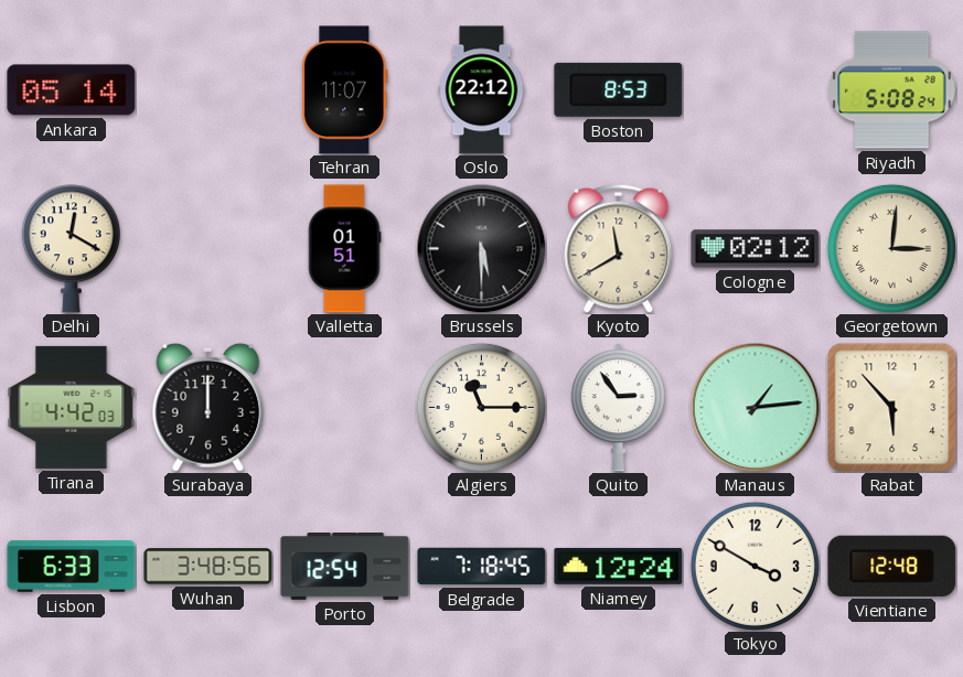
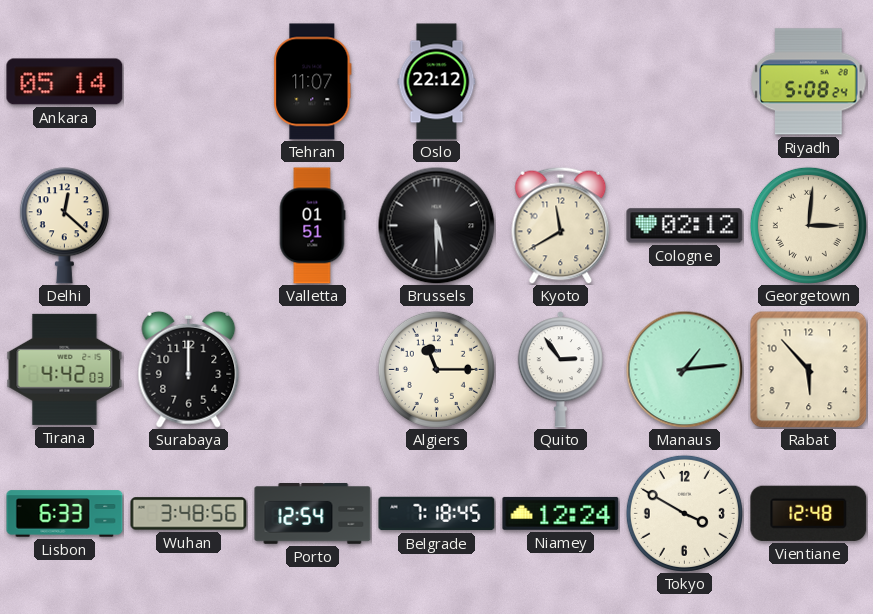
Boston: 8:53 -> none (619, 89)
Delhi: 12:20 -> 12:22 (64, 226)
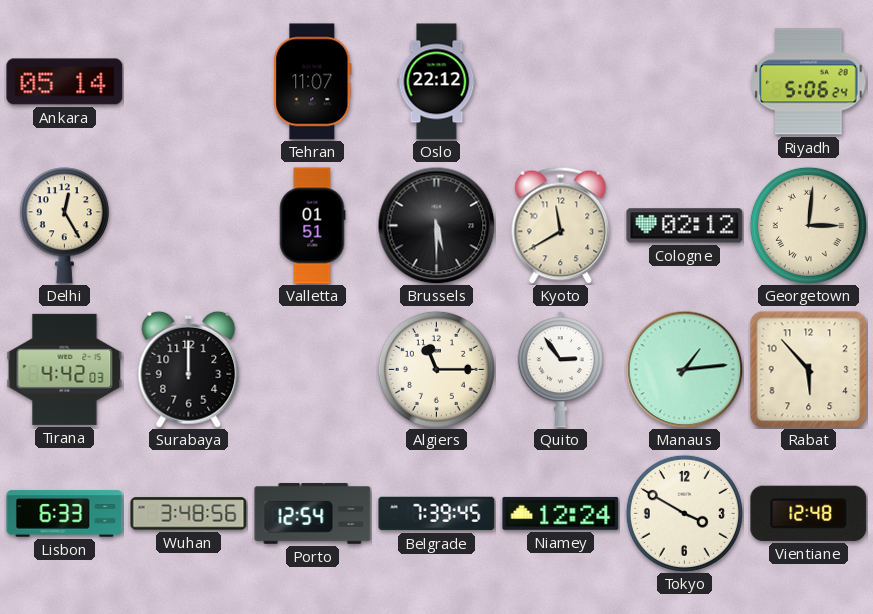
Riyadh: 5:08 -> 5:06 (809, 82)
Delhi: 12:22 -> 12:25 (64, 226)
Belgrade: 7:18 -> 7:39 (437, 514)
